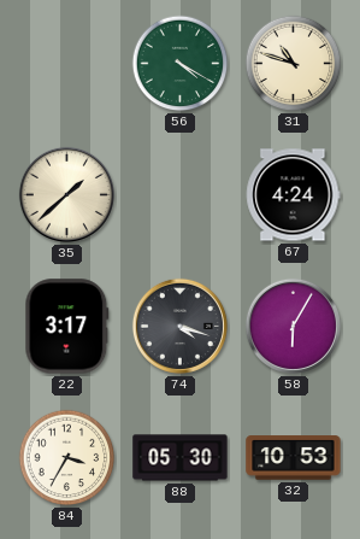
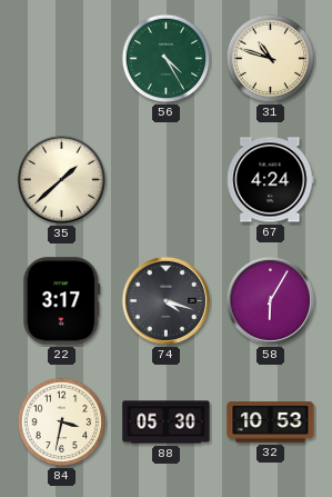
56: 4:20 -> 4:25 (167, 59)
84: 3:35 -> 3:32 (62, 423)
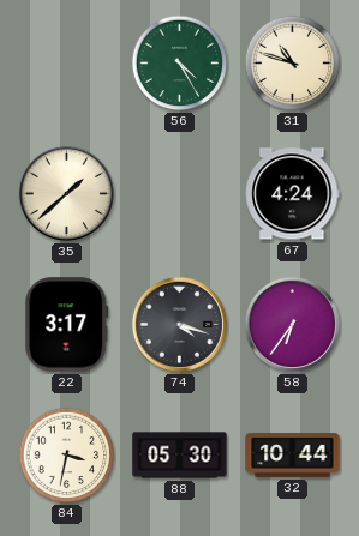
58: 6:05 -> 6:36 (292, 324)
32: 10:53 -> 10:44 (293, 456)
